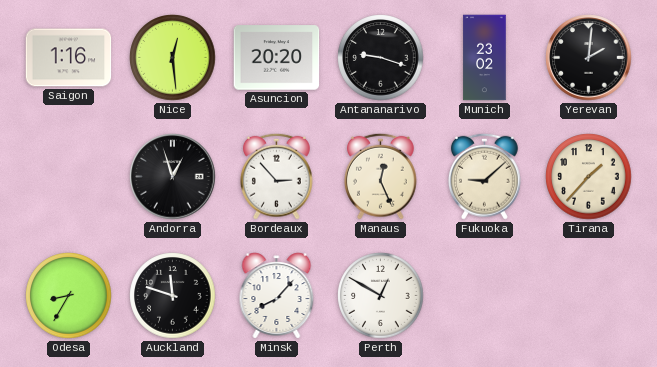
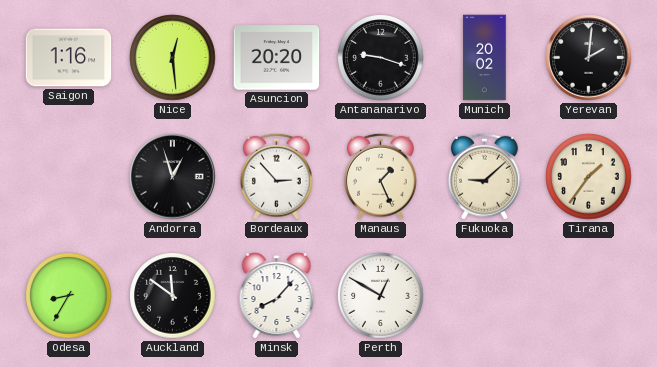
Munich: 23:02 -> 20:02 (485, 58)
Manaus: 12:26 -> 1:26 (380, 176)
Tirana: 1:37 -> 1:36 (589, 177)
Auckland: 11:48 -> 11:51 (173, 296)
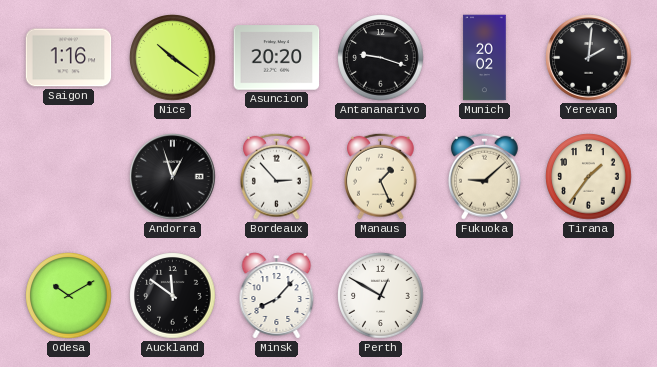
Nice: 12:29 -> 10:21 (173, 58)
Odesa: 8:35 -> 10:10 (69, 296)
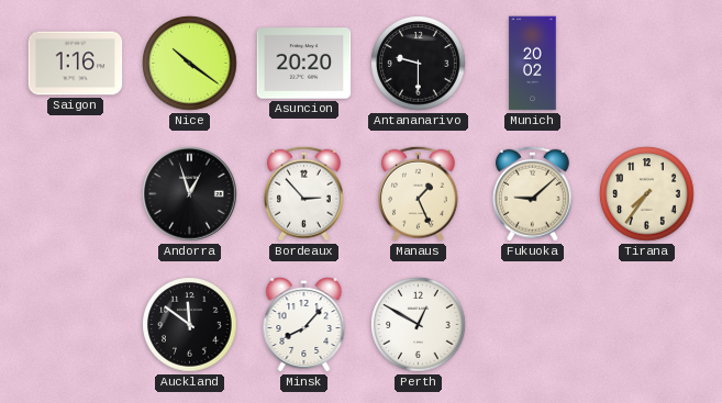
Antananarivo: 9:18 -> 9:30 (419, 64)
Yerevan: 2:01 -> none (589, 58)
Tirana: 1:36 -> 7:36 (647, 194)
Odesa: 10:10 -> none (69, 296)
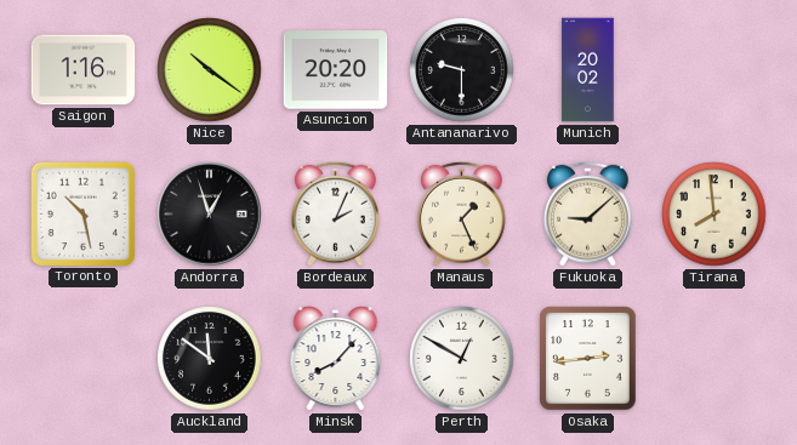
Toronto: none -> 10:28 (82, 213)
Bordeaux: 2:53 -> 2:04 (335, 213)
Tirana: 7:36 -> 7:59 (715, 215)
Osaka: none -> 2:44 (588, 359)
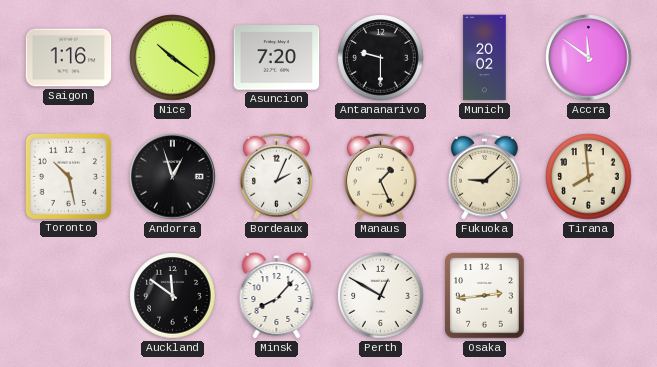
Asuncion: 20:20 -> 7:20 (277, 58)
Accra: none -> 11:51 (589, 58)
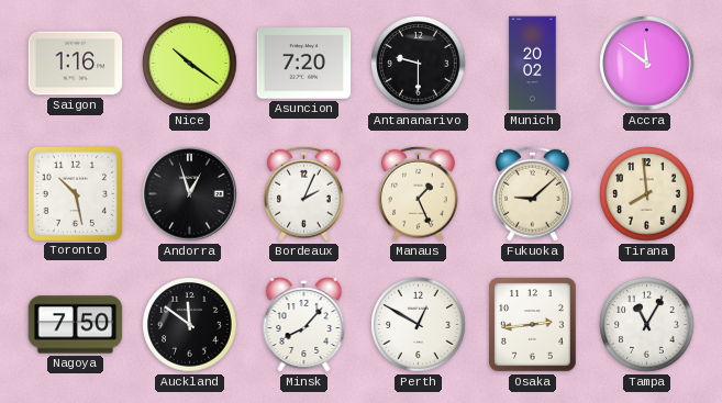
Nagoya: none -> 7:50 (76, 325)
Tampa: none -> 11:05 (647, 325)
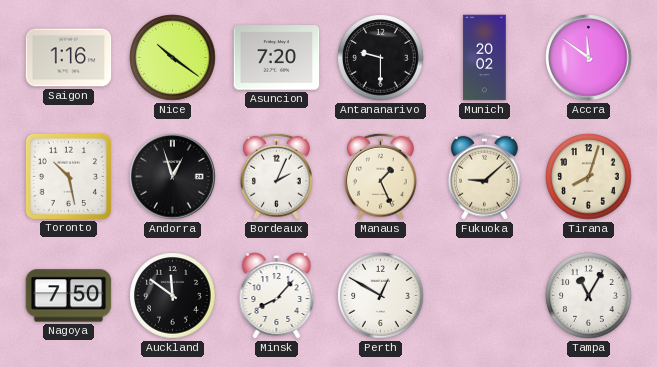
Tirana: 7:59 -> 8:03 (589, 177)
Osaka: 2:44 -> none (533, 325)
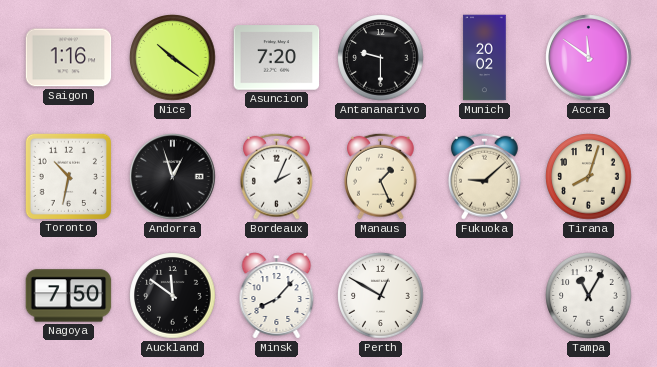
Toronto: 10:28 -> 10:32 (68, 176)
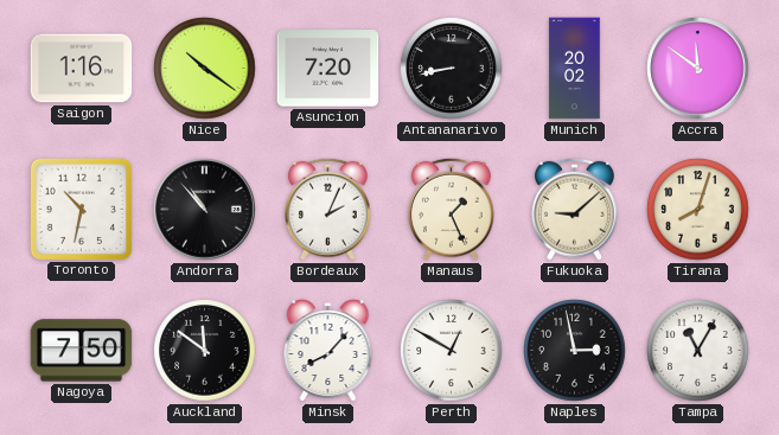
Antananarivo: 9:30 -> 8:43 (452, 69)
Andorra: 12:57 -> 10:53 (205, 210)
Naples: none -> 2:58 (575, 351)
